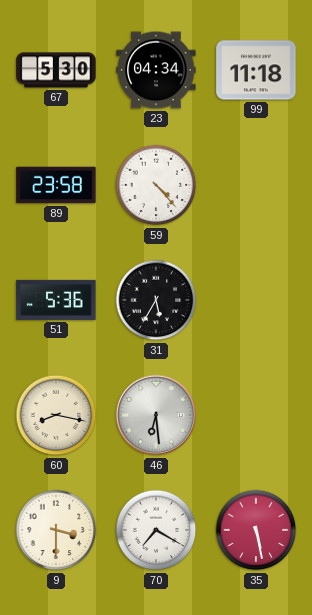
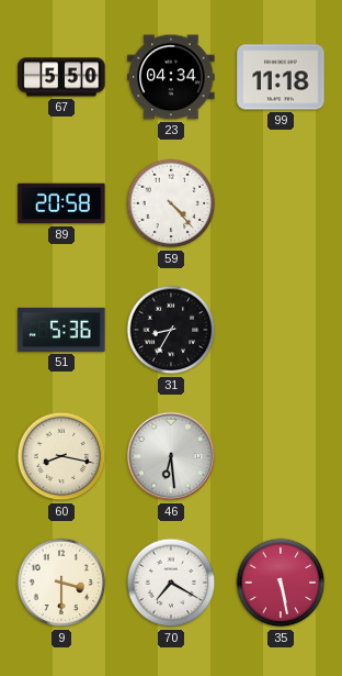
67: 5:30 -> 5:50 (61, 77)
89: 23:58 -> 20:58 (61, 203)
31: 5:35 -> 8:35 (171, 330)
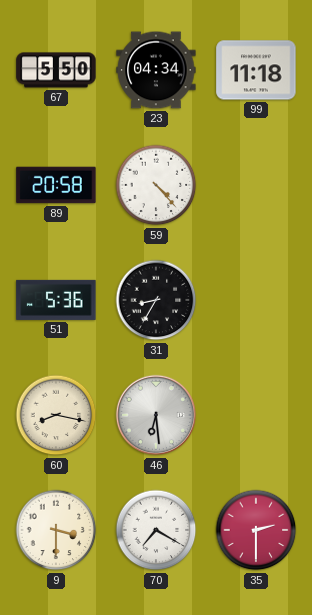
35: 5:28 -> 2:30 (256, 530)
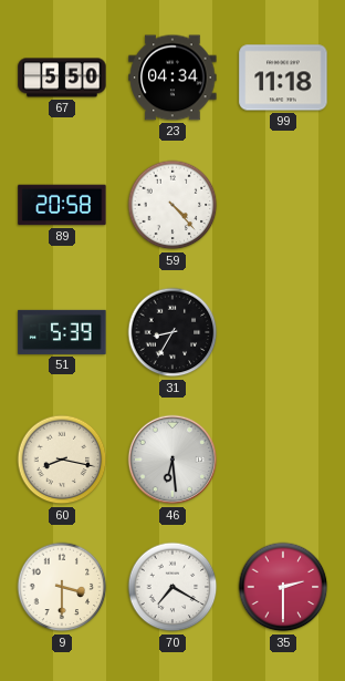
51: 5:36 -> 5:39 (62, 332)
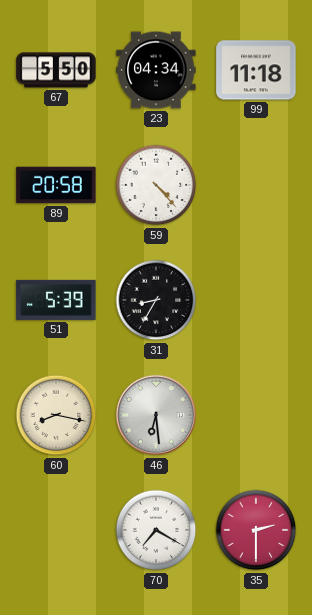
9: 3:30 -> none (62, 587)
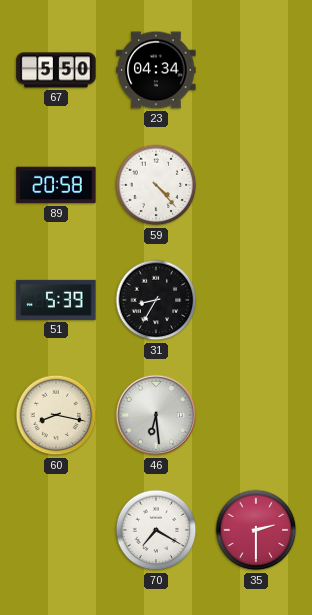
99: 11:18 -> none (256, 70)
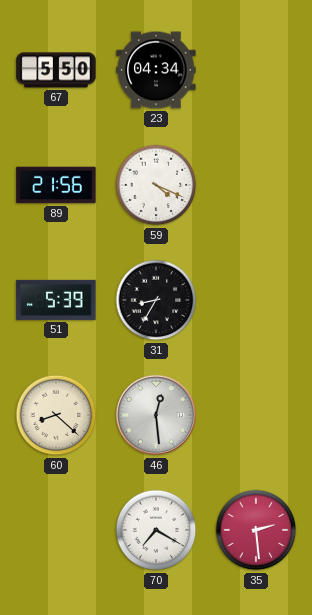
89: 20:58 -> 21:56 (56, 185)
59: 4:23 -> 4:19 (156, 185)
60: 8:17 -> 8:22 (56, 415)
46: 6:29 -> 12:29 (156, 415)
35: 2:30 -> 2:29 (256, 530)
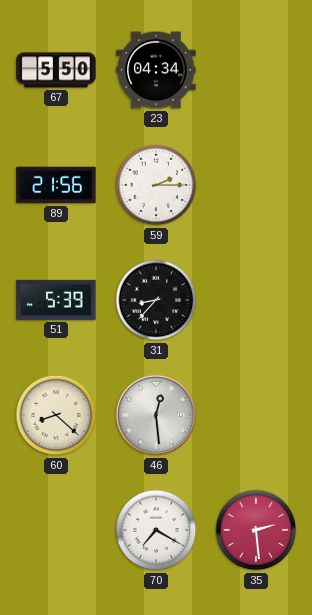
59: 4:19 -> 2:15 (156, 185)
31: 8:35 -> 8:37 (156, 300)
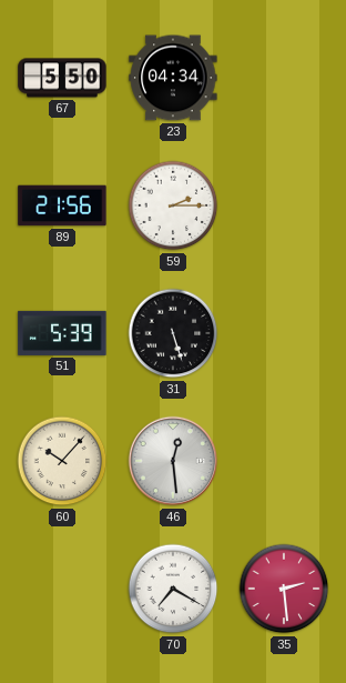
31: 8:37 -> 5:27 (173, 333)
60: 8:22 -> 10:07 (62, 461)
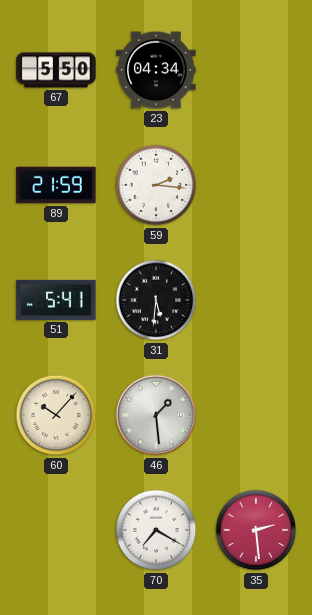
89: 21:56 -> 21:59 (56, 185)
59: 2:15 -> 2:16 (156, 185)
51: 5:39 -> 5:41 (56, 300)
31: 5:27 -> 5:31 (156, 300)
46: 12:29 -> 1:29 (156, 415)
